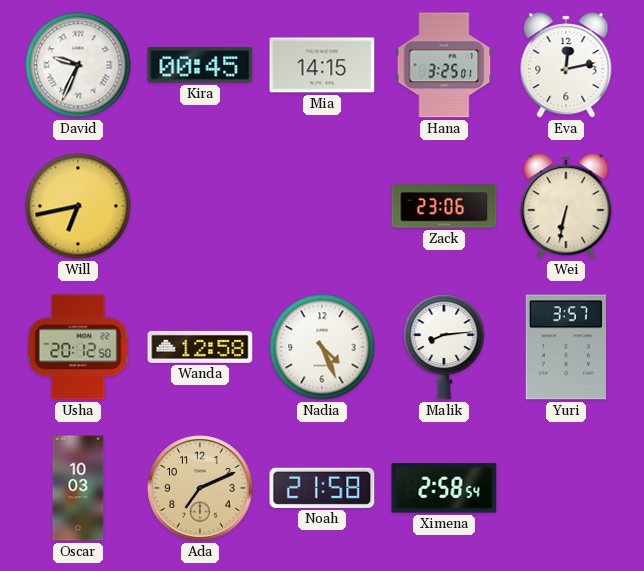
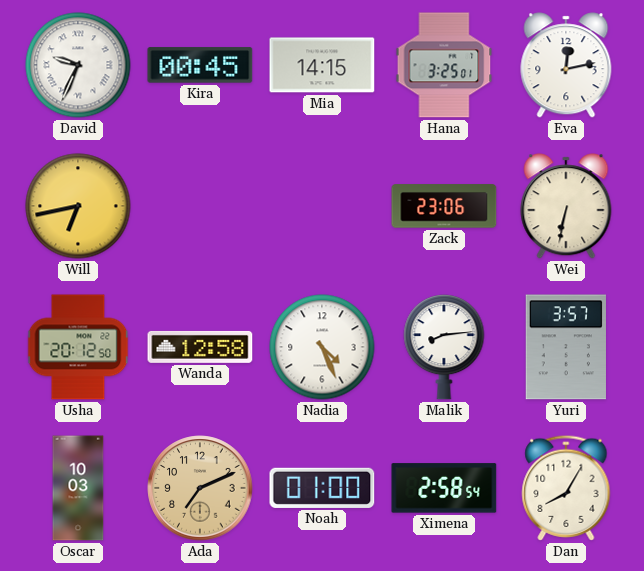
Noah: 21:58 -> 01:00 (322, 488)
Dan: none -> 8:05 (566, 488)
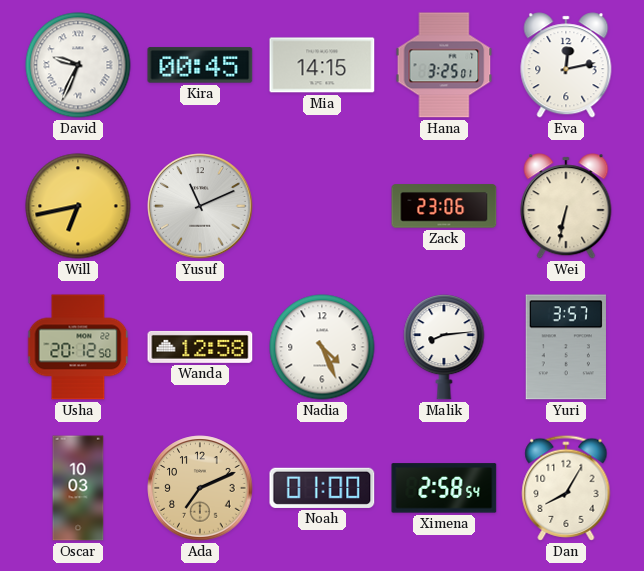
Yusuf: none -> 11:11 (200, 206)
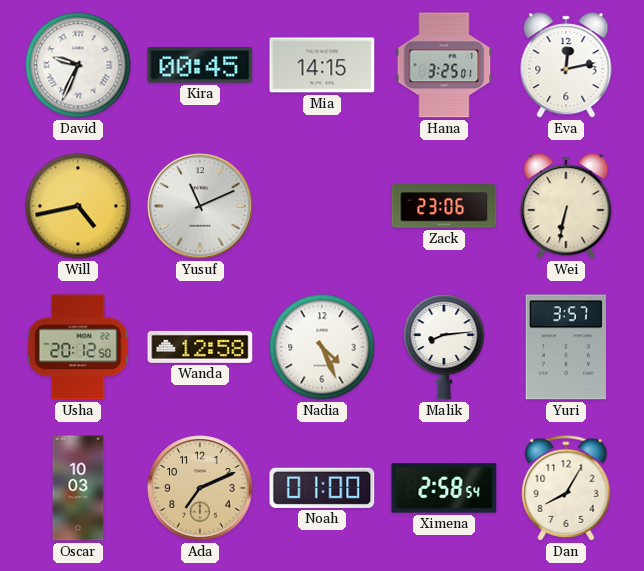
Will: 6:43 -> 4:43 (78, 206)
